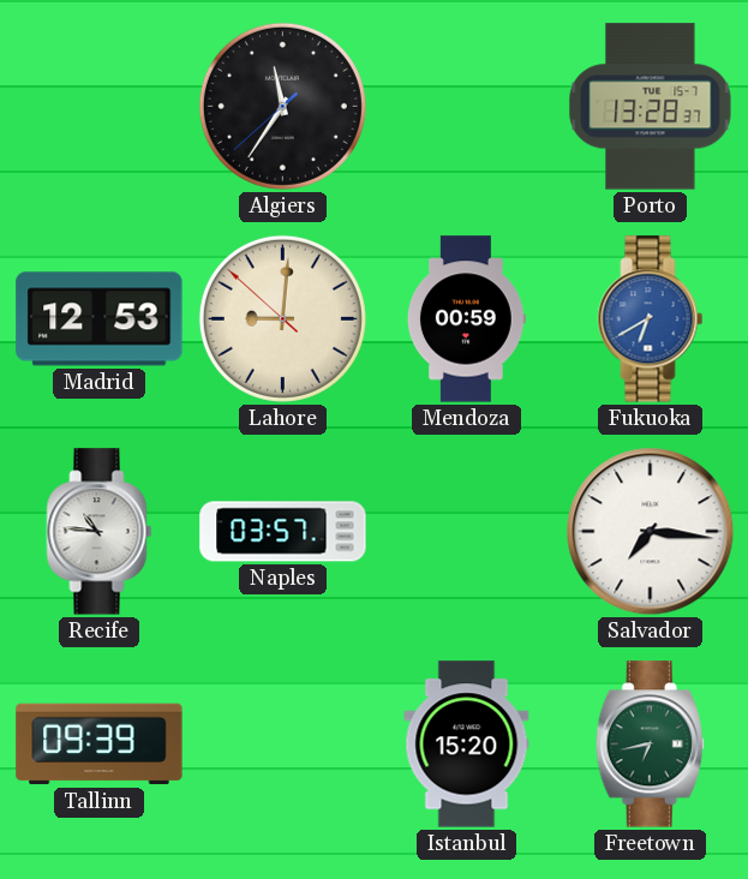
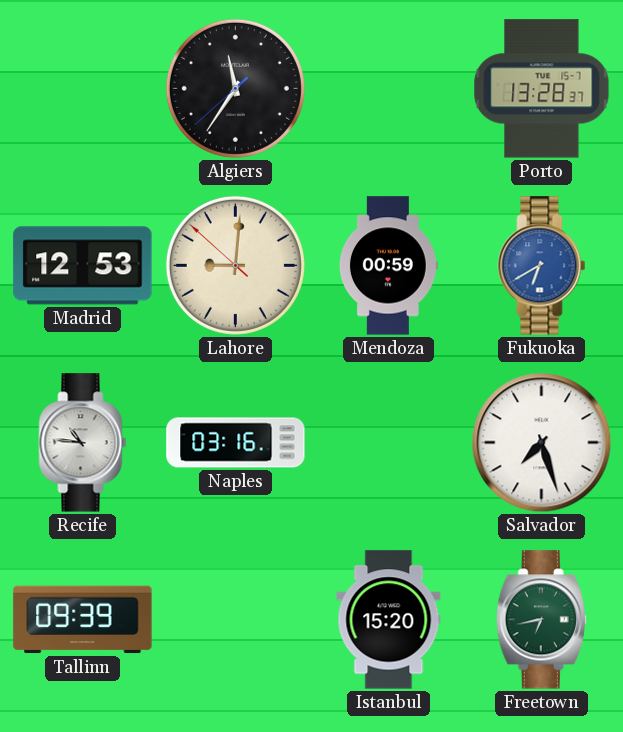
Naples: 03:57 -> 03:16 (236, 443)
Salvador: 7:16 -> 7:27 (542, 443)
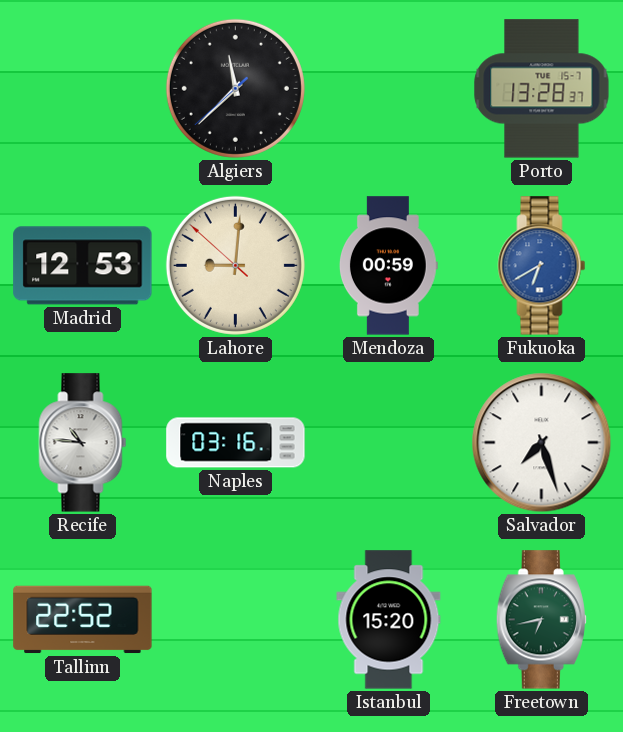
Algiers: 11:35 -> 11:37 (235, 88)
Tallinn: 09:39 -> 22:52 (83, 620)
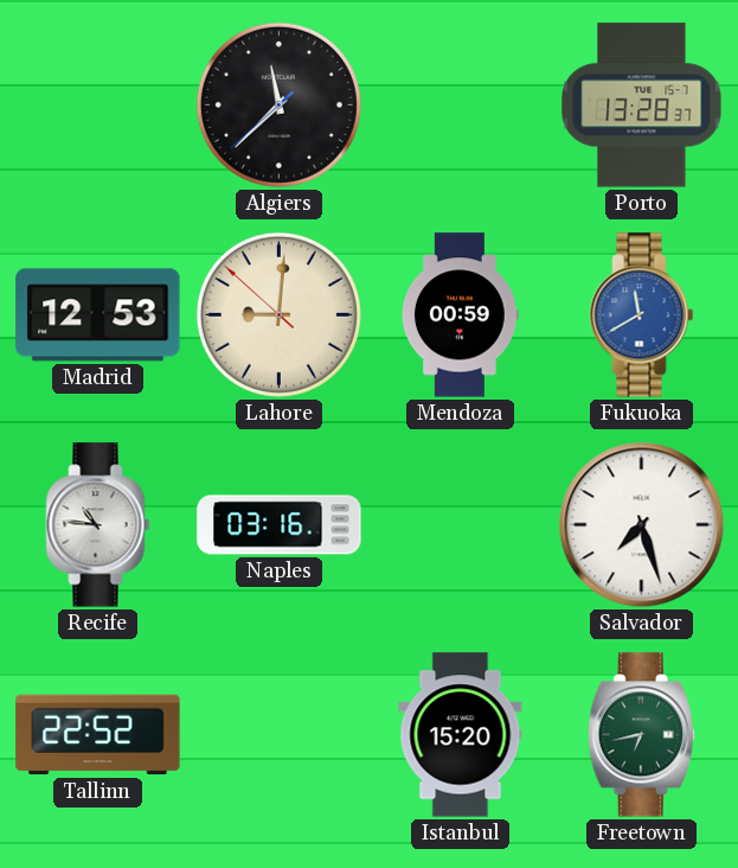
Fukuoka: 6:40 -> 11:40 (642, 315)
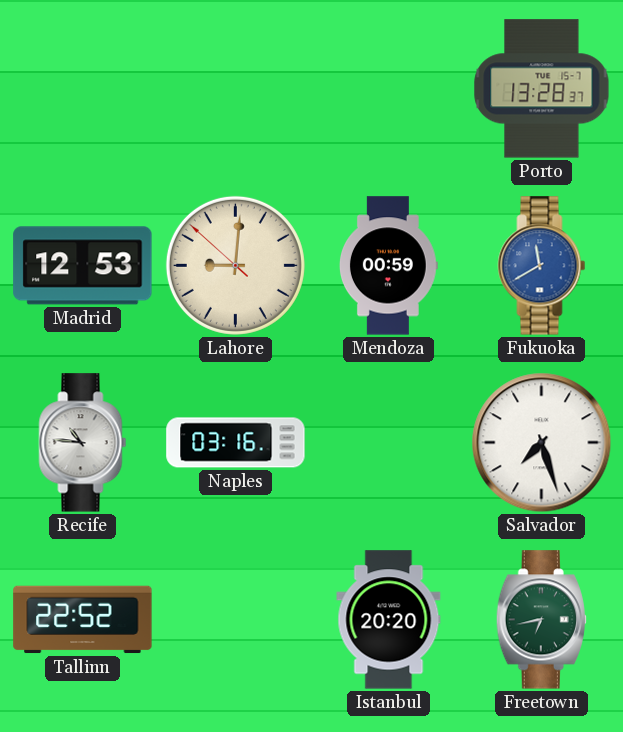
Algiers: 11:37 -> none (278, 104)
Istanbul: 15:20 -> 20:20 (389, 620)
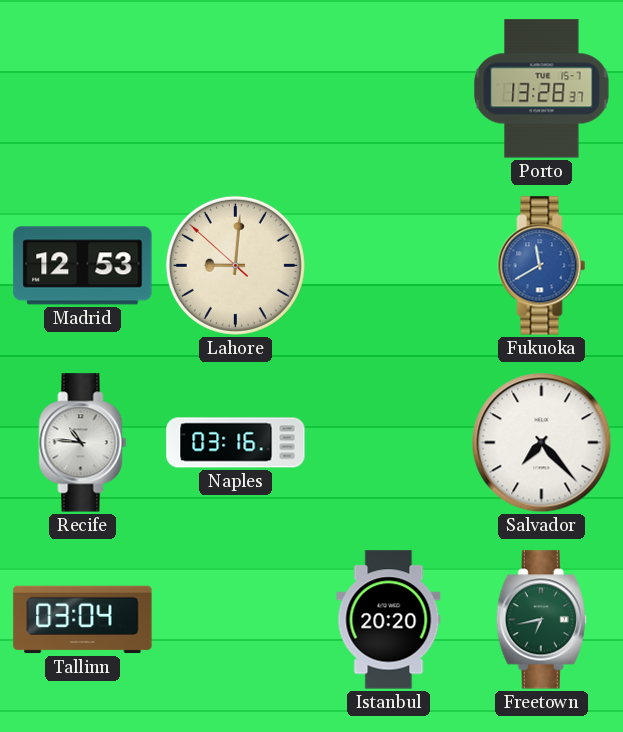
Mendoza: 00:59 -> none (388, 266)
Salvador: 7:27 -> 7:23 (542, 443)
Tallinn: 22:52 -> 03:04 (83, 620)
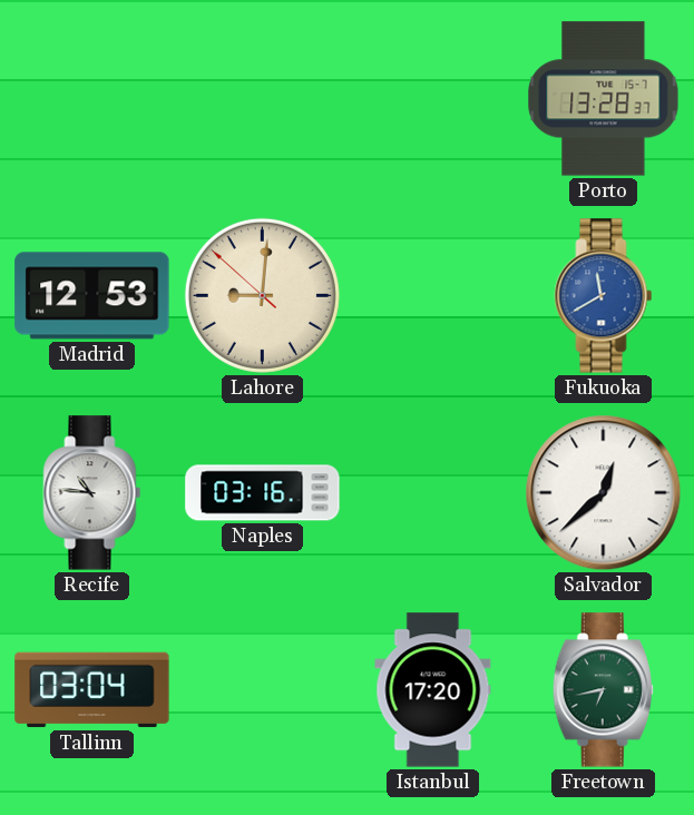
Salvador: 7:23 -> 12:38 (604, 493)
Istanbul: 20:20 -> 17:20 (433, 690)
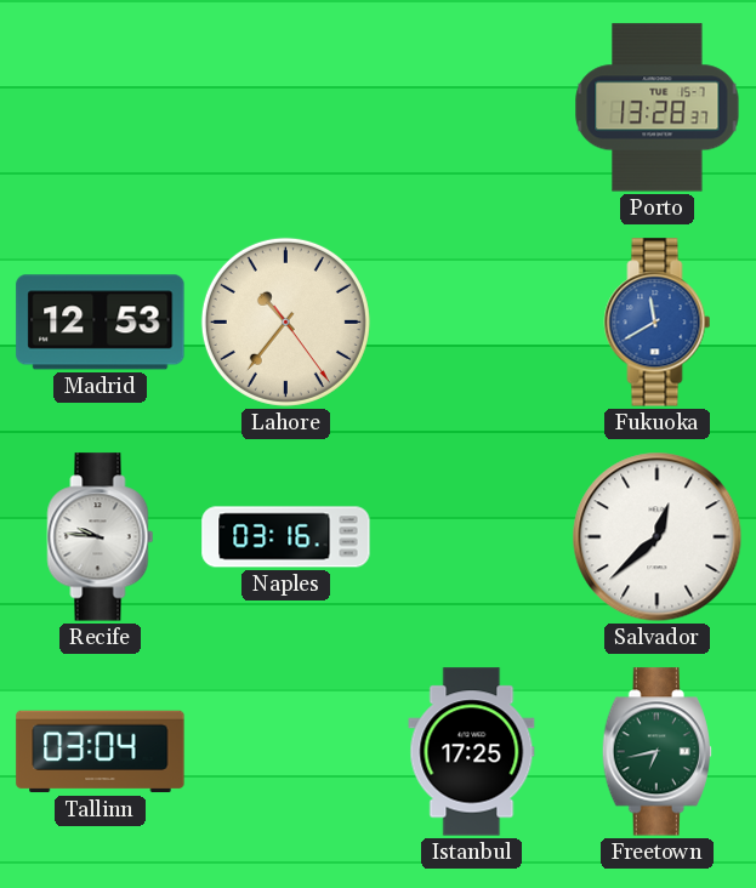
Lahore: 9:00 -> 10:36 (285, 321)
Recife: 10:46 -> 9:46 (101, 537)
Istanbul: 17:20 -> 17:25 (472, 752)
